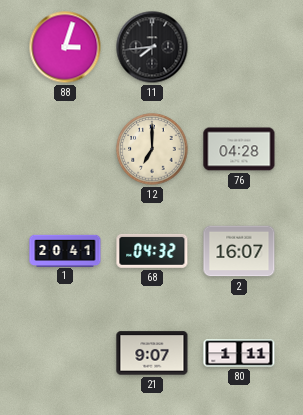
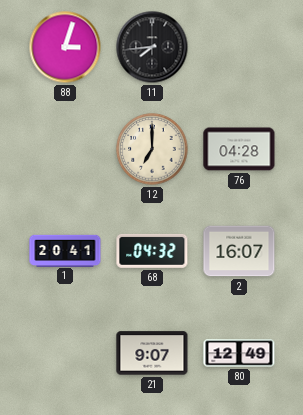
80: 1:11 -> 12:49 (239, 353)
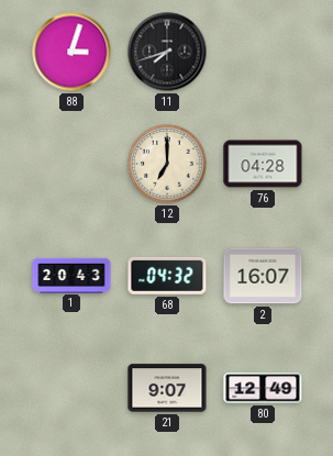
11: 7:44 -> 7:42 (167, 52)
1: 20:41 -> 20:43 (71, 275)
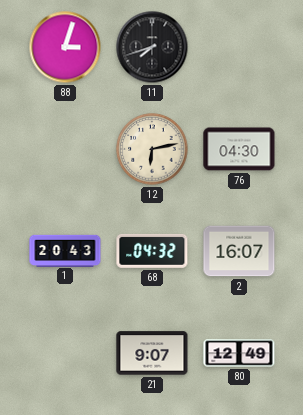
12: 7:00 -> 6:13 (152, 149)
76: 04:28 -> 04:30 (239, 149)
